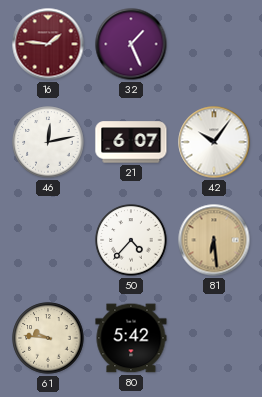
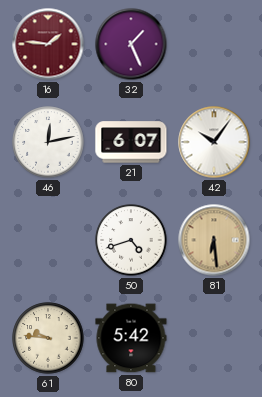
50: 4:37 -> 4:42 (131, 240)
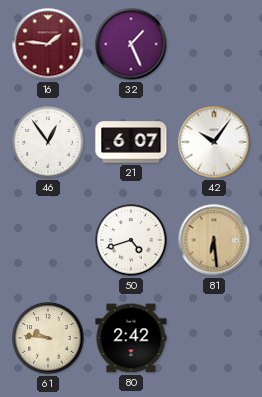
46: 12:13 -> 12:54 (48, 142)
80: 5:42 -> 2:42 (131, 338)
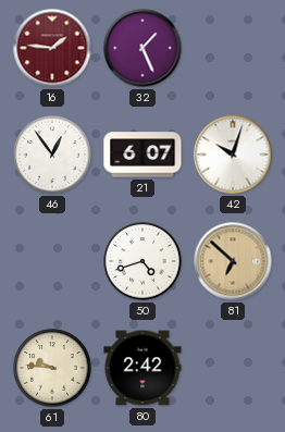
42: 10:06 -> 10:03 (233, 155)
81: 6:29 -> 6:52 (233, 261)
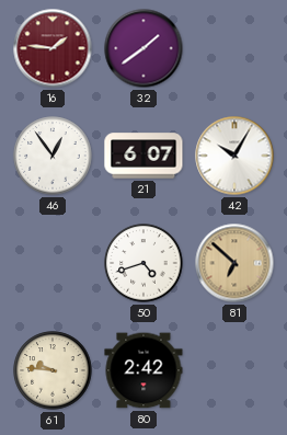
32: 1:26 -> 1:39 (143, 48)
42: 10:03 -> 10:05 (234, 156)
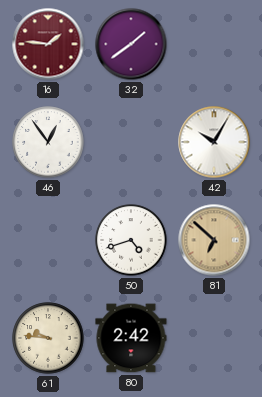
21: 6:07 -> none (143, 156)
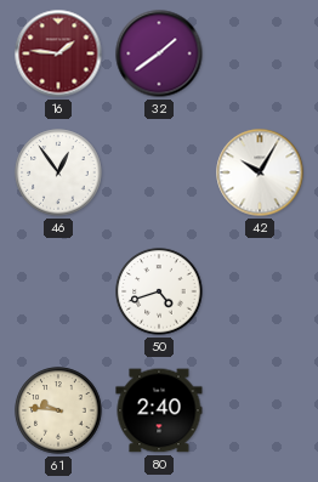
81: 6:52 -> none (214, 240)
80: 2:42 -> 2:40 (159, 410)
